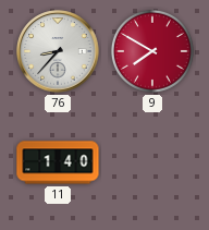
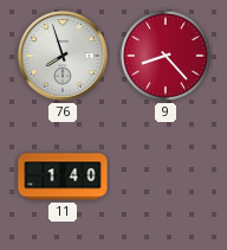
76: 8:37 -> 7:57 (63, 56)
9: 7:50 -> 8:23 (166, 56)
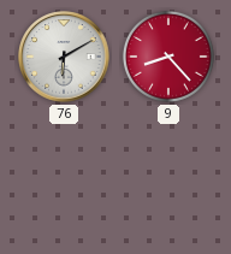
76: 7:57 -> 6:10 (64, 57)
11: 1:40 -> none (63, 177)
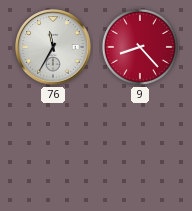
76: 6:10 -> 11:35 (53, 47)
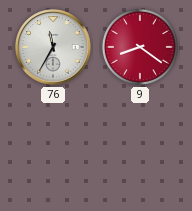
9: 8:23 -> 8:21 (140, 47)
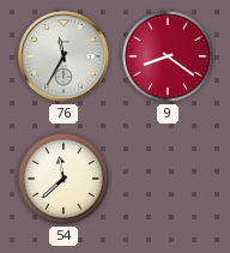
54: none -> 11:38 (63, 179)
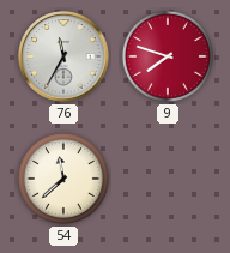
9: 8:21 -> 7:48 (168, 56)
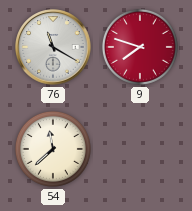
76: 11:35 -> 11:20 (53, 47)
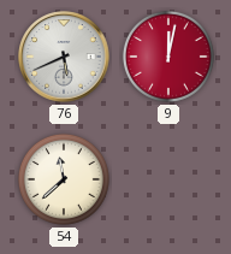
76: 11:20 -> 5:41 (64, 57)
9: 7:48 -> 12:02 (168, 57)
